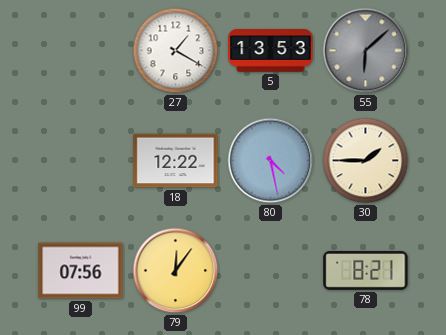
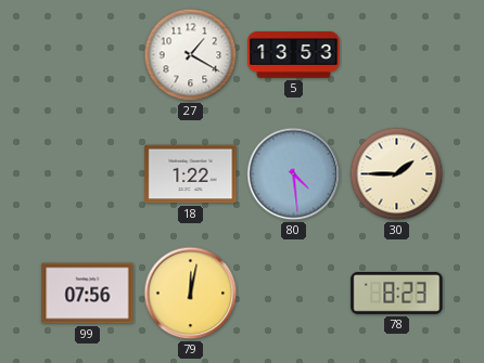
55: 6:08 -> none (366, 51)
18: 12:22 -> 1:22 (191, 174)
80: 4:28 -> 4:29 (294, 174)
79: 12:06 -> 12:02 (191, 294)
78: 8:21 -> 8:23 (397, 293)
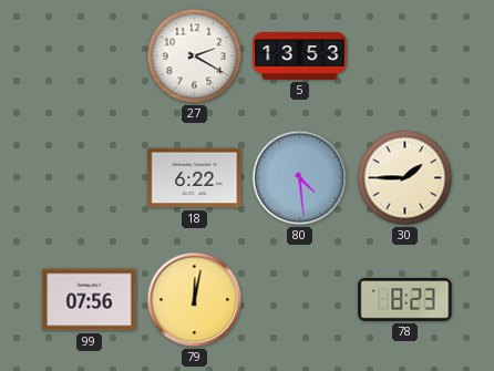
27: 1:20 -> 2:20 (195, 56)
18: 1:22 -> 6:22 (195, 178)
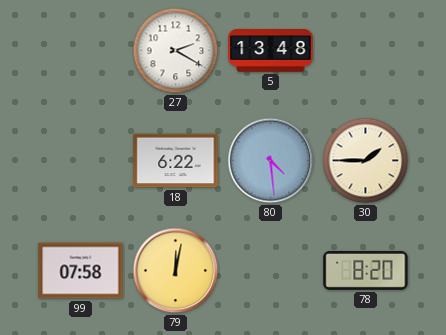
5: 13:53 -> 13:48 (271, 51)
99: 07:56 -> 07:58 (81, 271)
78: 8:23 -> 8:20 (366, 270)
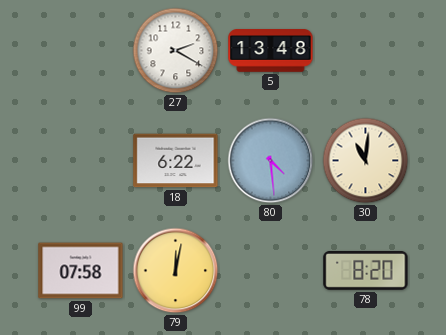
30: 1:45 -> 11:01 (366, 161)
